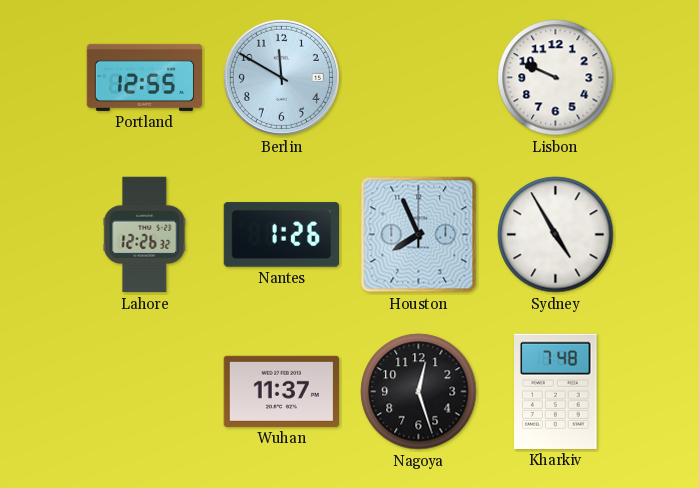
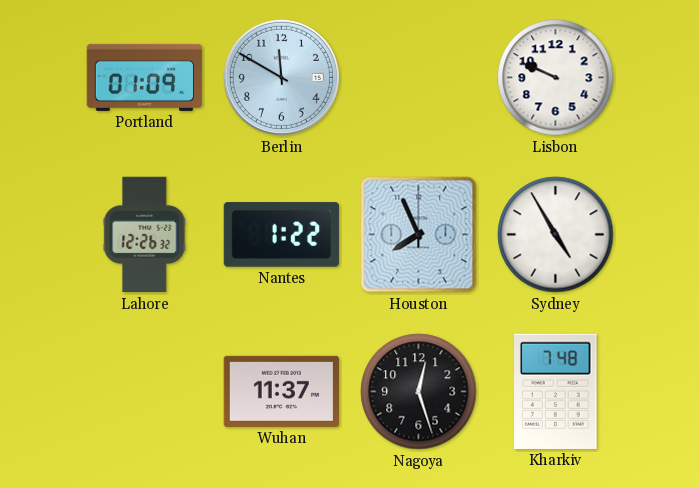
Portland: 12:55 -> 01:09 (145, 77)
Nantes: 1:26 -> 1:22 (281, 235)
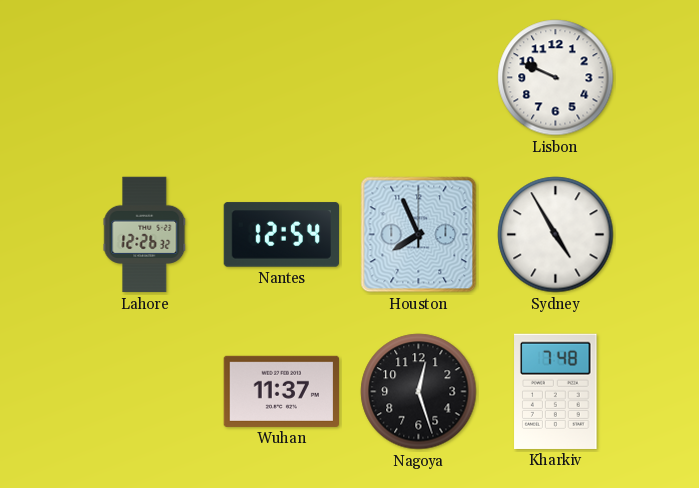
Portland: 01:09 -> none (145, 77)
Berlin: 11:50 -> none (281, 77)
Nantes: 1:22 -> 12:54 (281, 235)
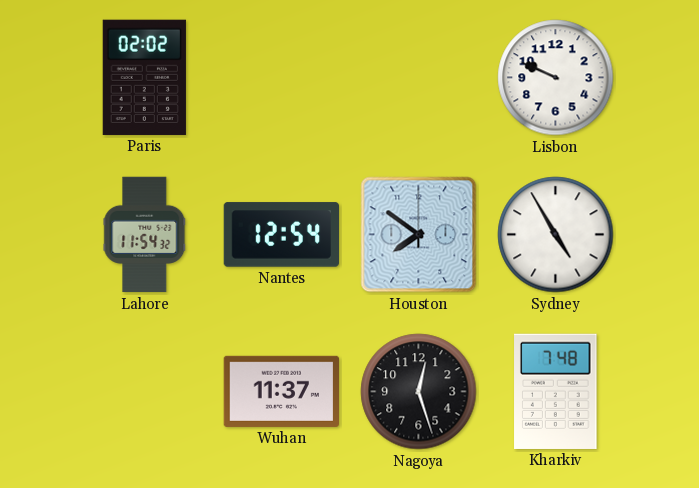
Paris: none -> 02:02 (144, 77)
Lahore: 12:26 -> 11:54 (145, 235)
Houston: 7:56 -> 7:51 (419, 235)
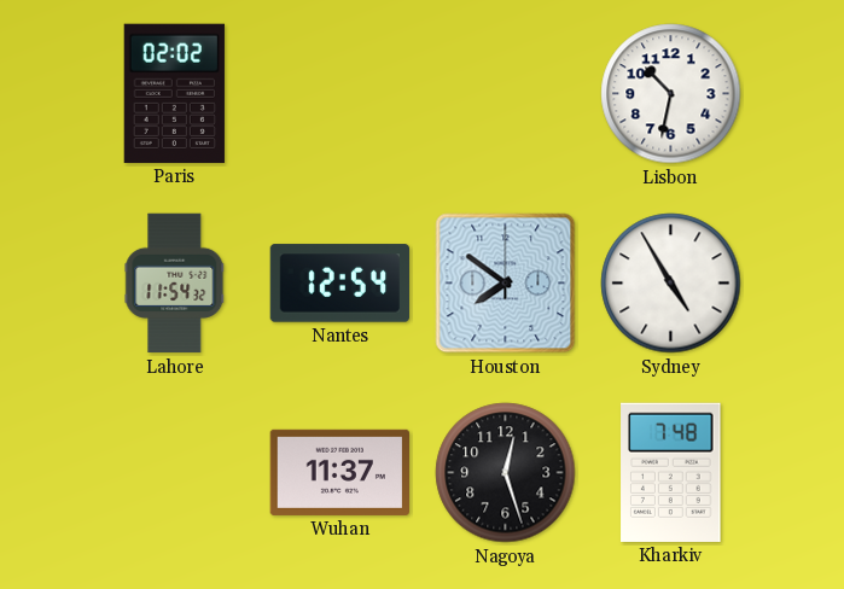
Lisbon: 9:49 -> 10:32 (671, 94)
